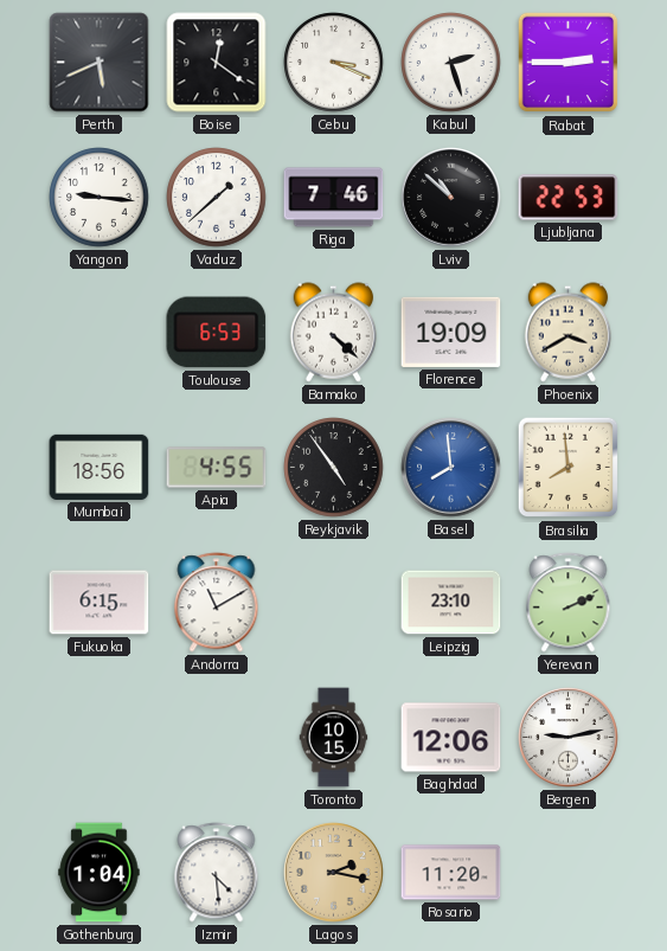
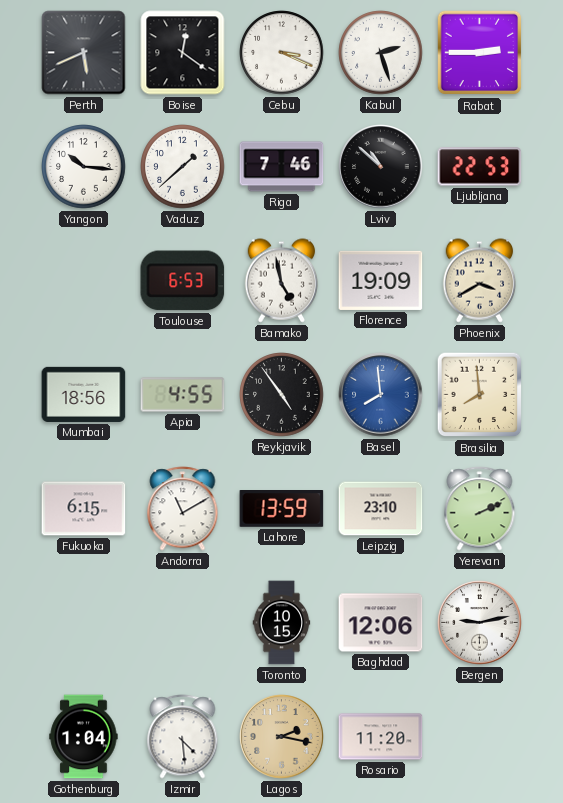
Yangon: 9:16 -> 10:16 (84, 167)
Bamako: 4:22 -> 4:58 (282, 281)
Lahore: none -> 13:59 (282, 509)
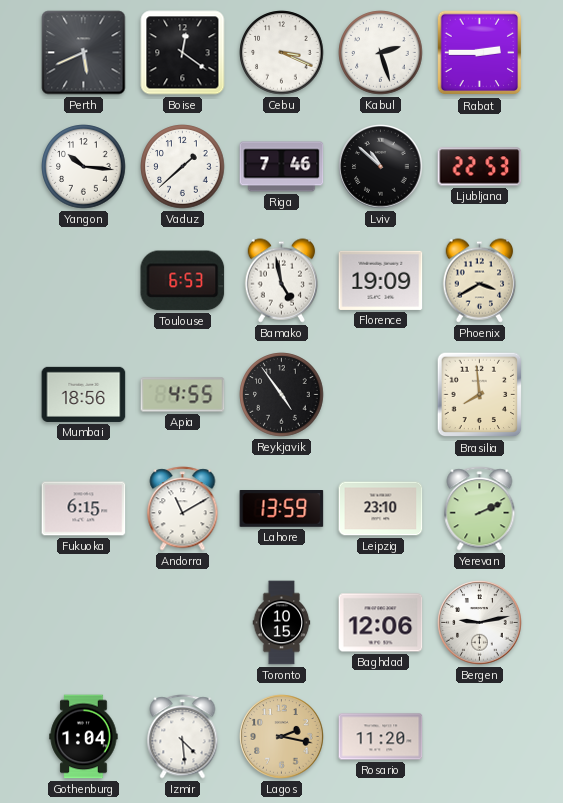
Basel: 7:59 -> none (381, 395)
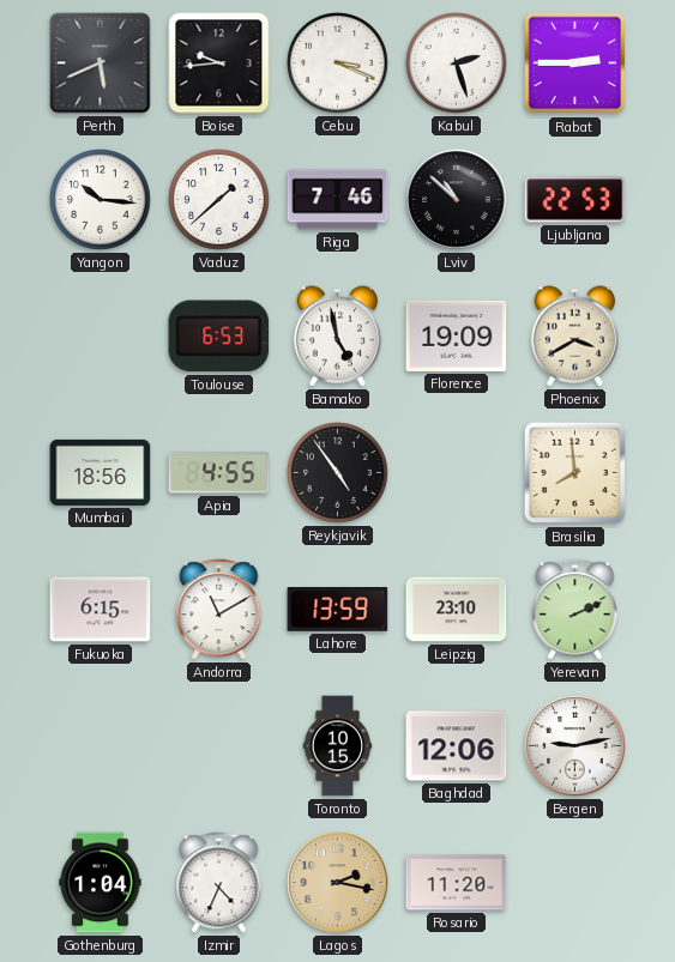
Boise: 12:21 -> 9:44 (219, 63)
Izmir: 4:29 -> 4:34 (219, 883)
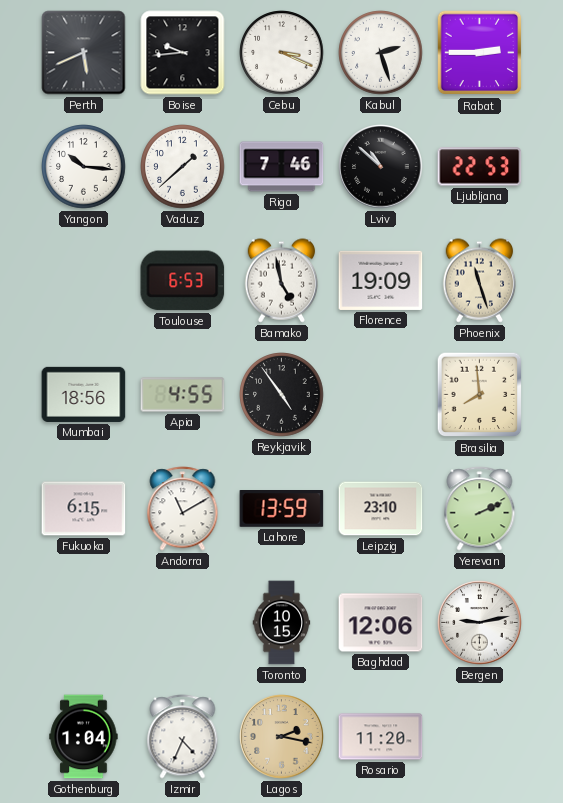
Phoenix: 3:40 -> 11:27 (480, 281)
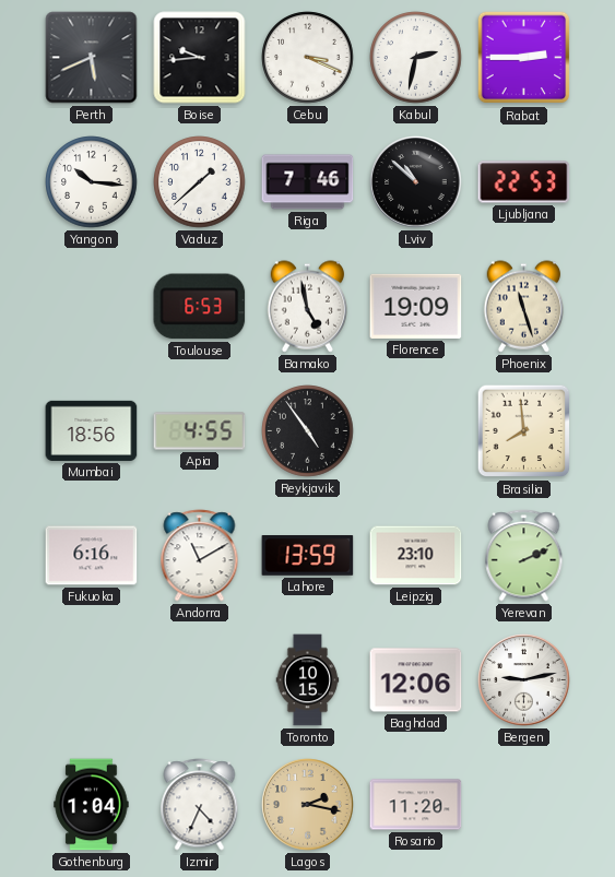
Kabul: 2:27 -> 2:32 (416, 58)
Fukuoka: 6:15 -> 6:16 (92, 556)
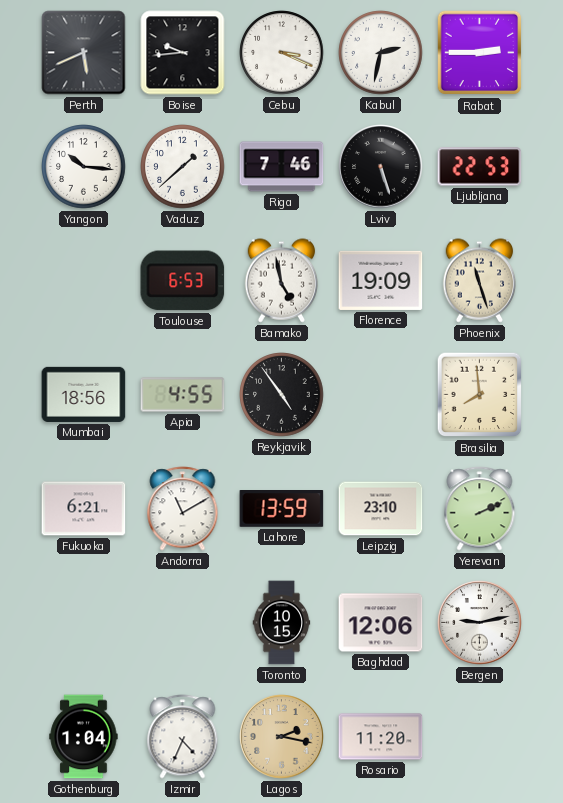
Lviv: 10:52 -> 5:27 (381, 167)
Fukuoka: 6:16 -> 6:21 (84, 509)
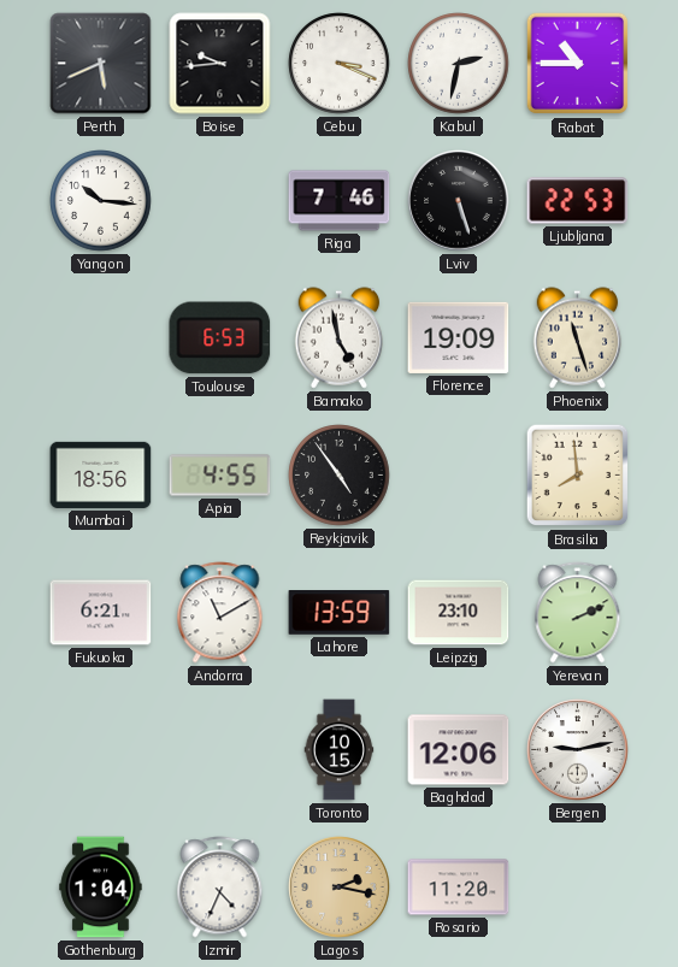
Rabat: 2:45 -> 10:45 (578, 64)
Vaduz: 1:38 -> none (183, 167)
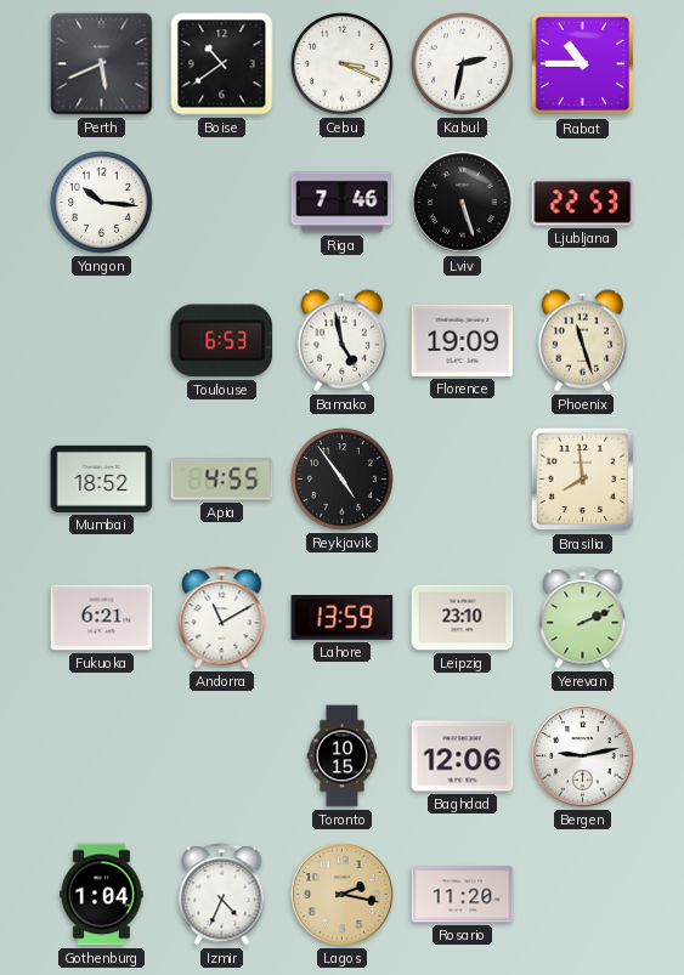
Boise: 9:44 -> 10:39 (222, 64)
Mumbai: 18:56 -> 18:52 (102, 478)
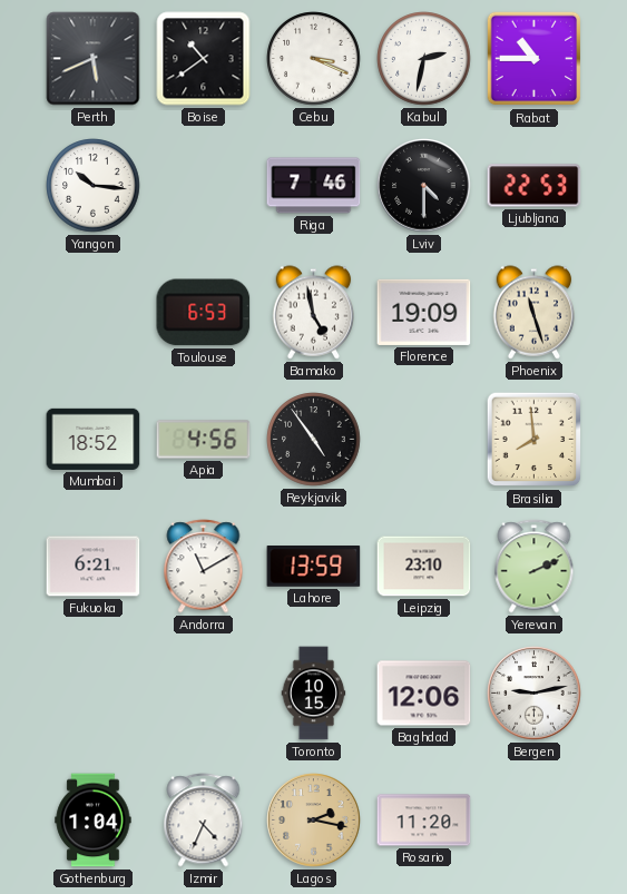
Lviv: 5:27 -> 4:30 (424, 186)
Apia: 4:55 -> 4:56 (204, 440)
